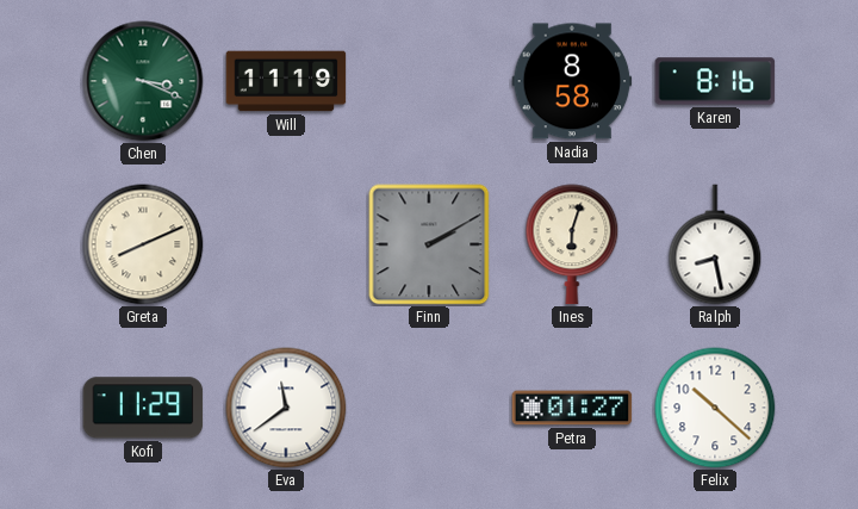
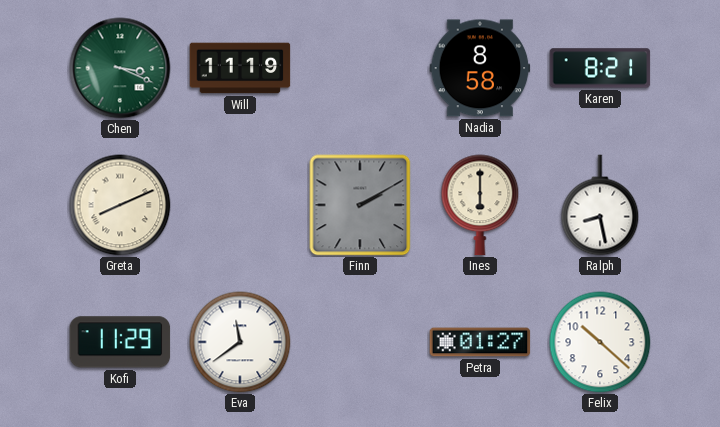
Karen: 8:16 -> 8:21 (600, 68)
Ines: 6:03 -> 6:00 (480, 205)
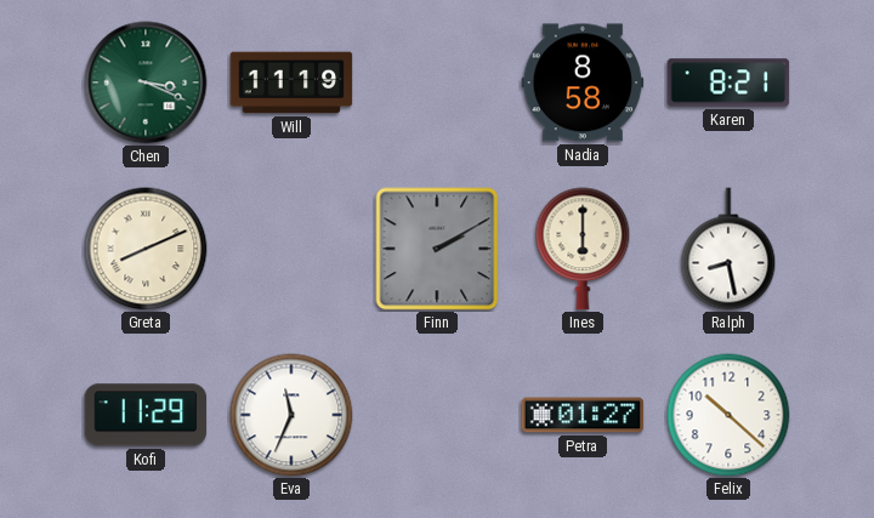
Eva: 11:39 -> 11:34 (291, 415)
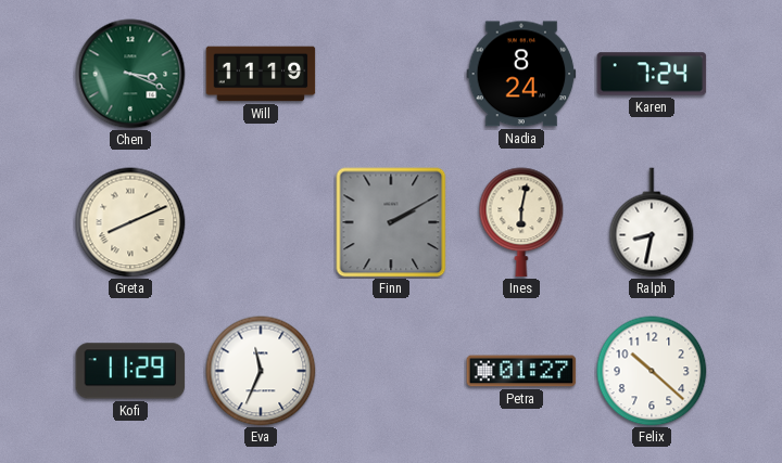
Nadia: 8:58 -> 8:24 (521, 74)
Karen: 8:21 -> 7:24 (652, 74)
Ines: 6:00 -> 6:02 (521, 222)
Ralph: 8:28 -> 8:32 (652, 222)
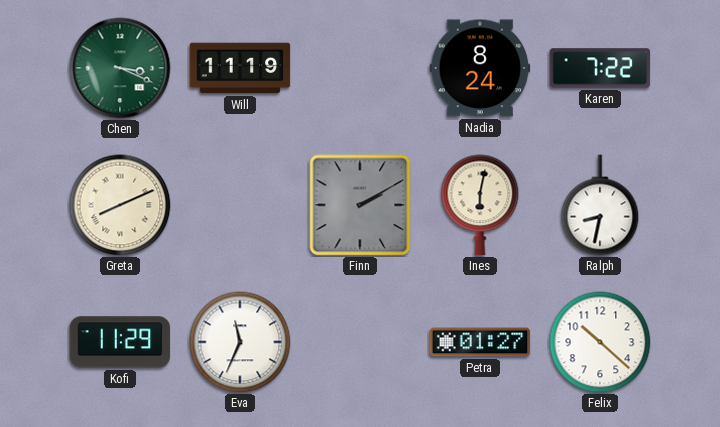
Karen: 7:24 -> 7:22 (600, 68)
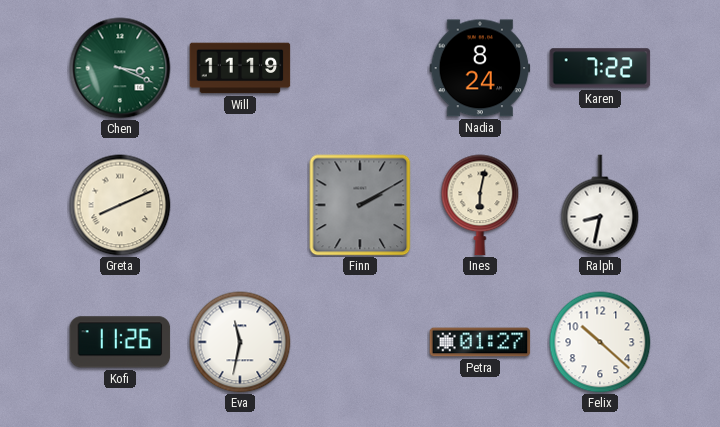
Kofi: 11:29 -> 11:26 (120, 342)
Eva: 11:34 -> 11:32 (240, 342)
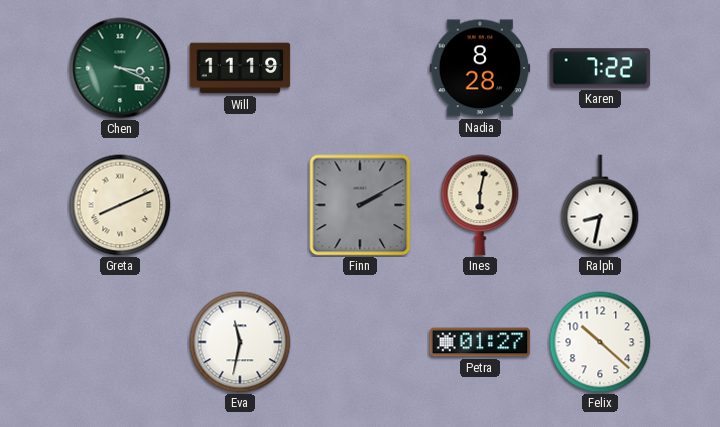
Nadia: 8:24 -> 8:28 (480, 68)
Kofi: 11:26 -> none (120, 342)
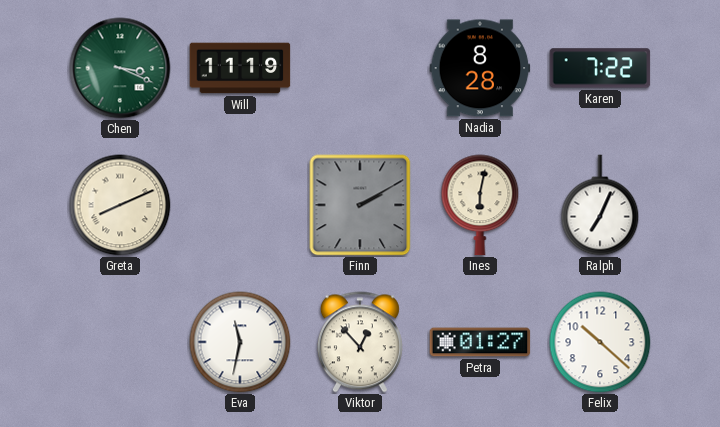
Ralph: 8:32 -> 7:04 (600, 205)
Viktor: none -> 12:53 (360, 342)
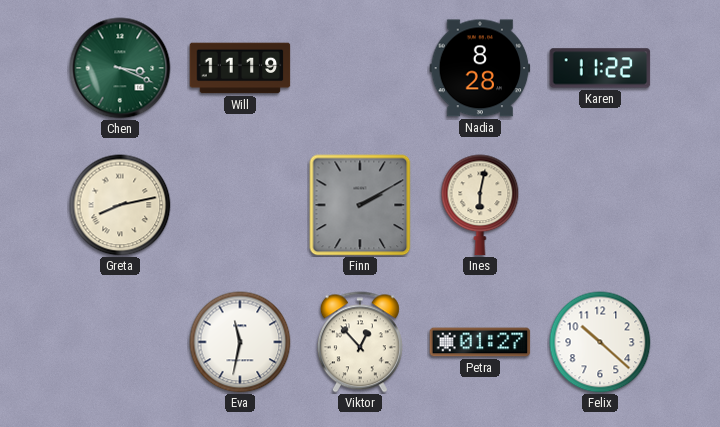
Karen: 7:22 -> 11:22 (600, 68)
Greta: 8:11 -> 8:13 (120, 205)
Ralph: 7:04 -> none (600, 205)
